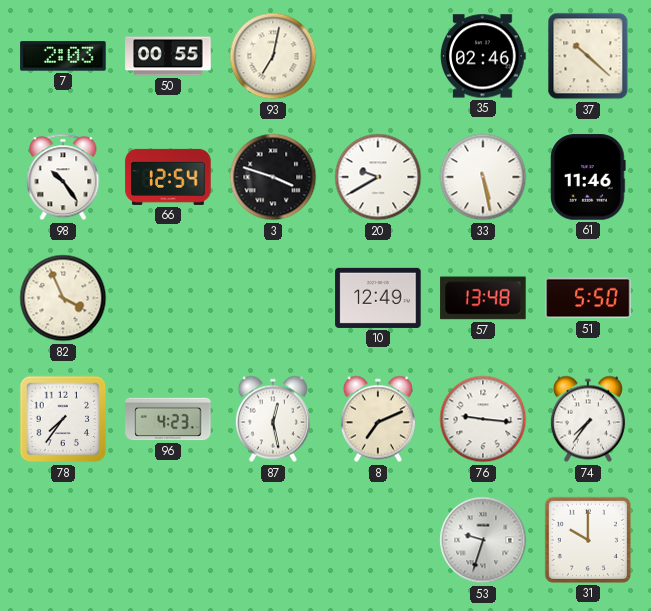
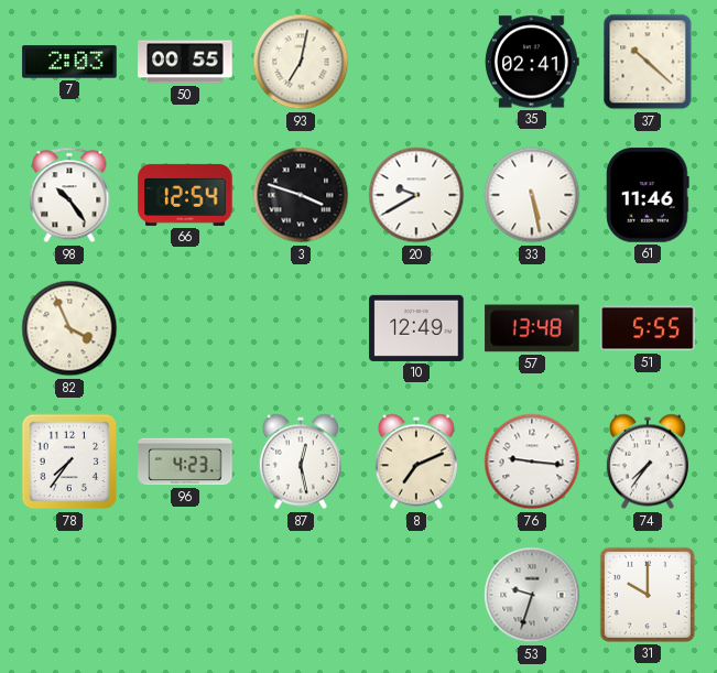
35: 02:46 -> 02:41 (532, 62)
51: 5:50 -> 5:55 (648, 328)
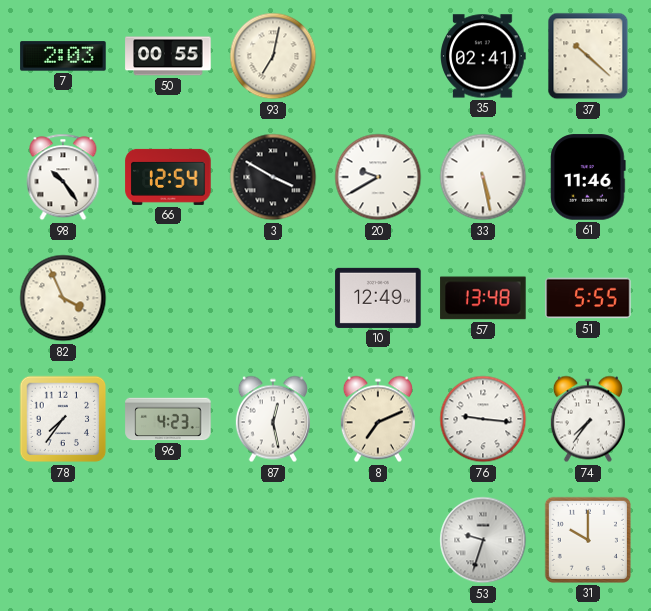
3: 3:48 -> 3:50 (273, 177)
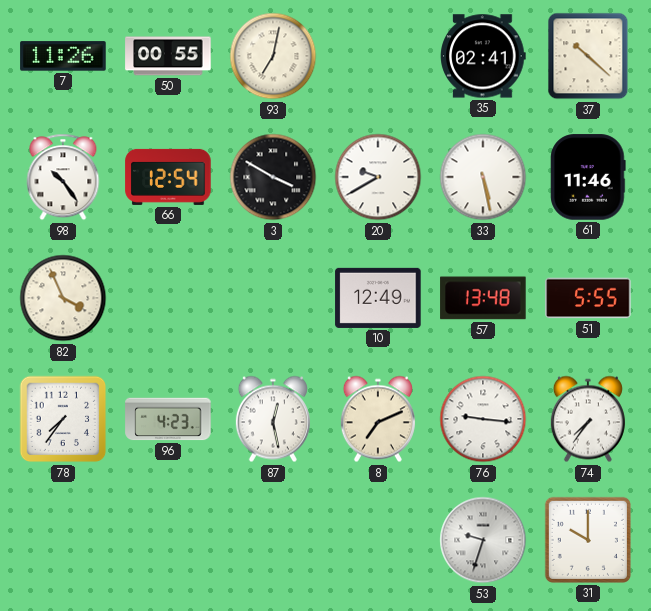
7: 2:03 -> 11:26 (63, 56)
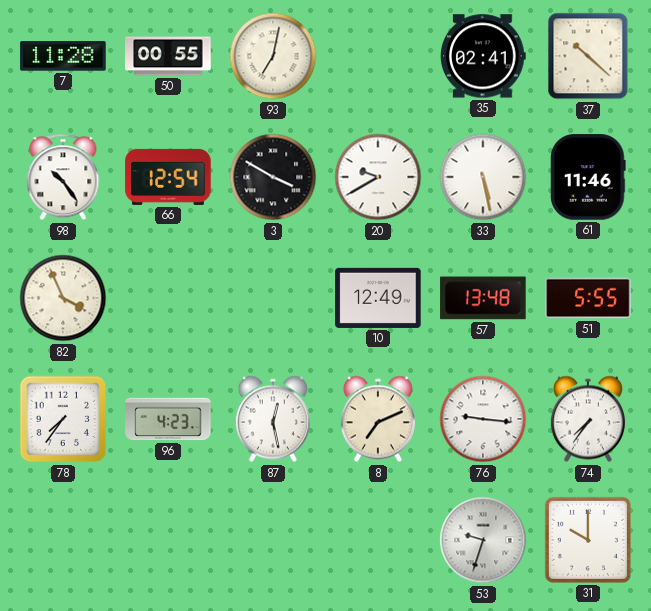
7: 11:26 -> 11:28 (63, 56)
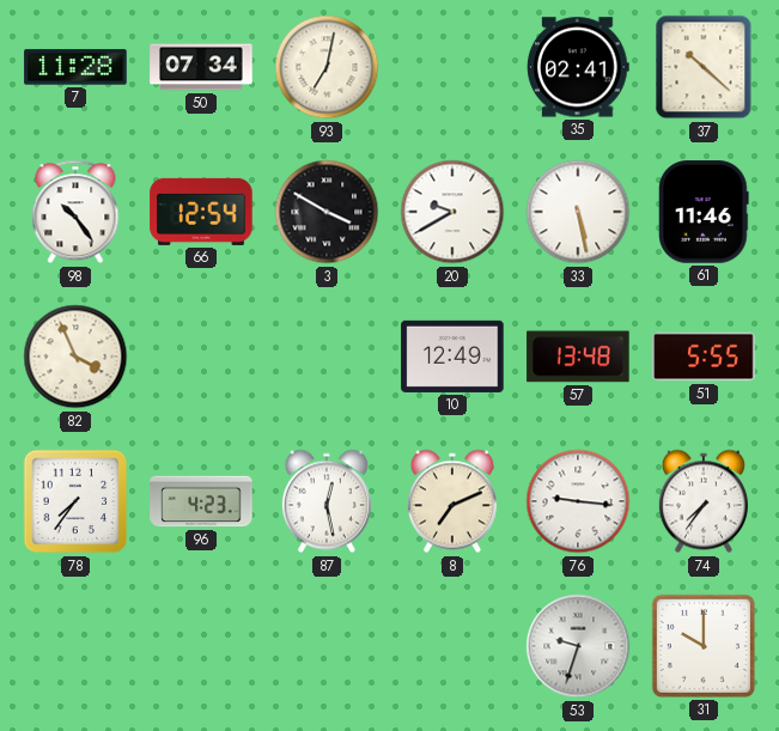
50: 00:55 -> 07:34 (201, 67)
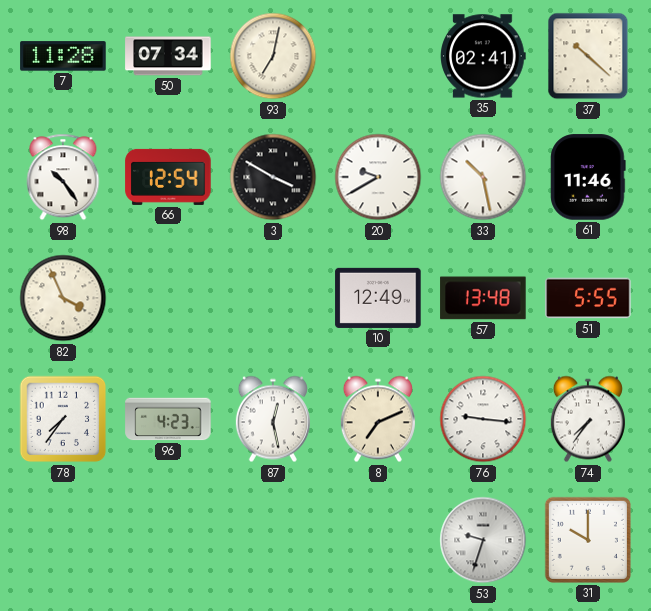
33: 5:28 -> 10:28 (483, 177)
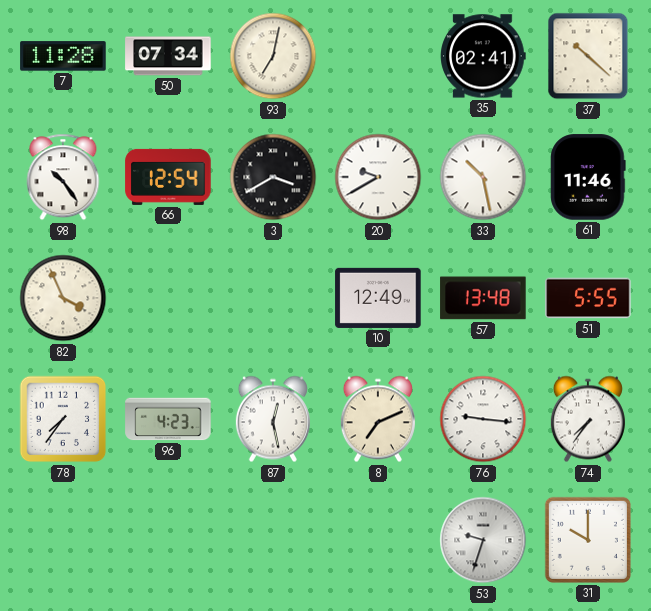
3: 3:50 -> 3:40 (273, 177)
